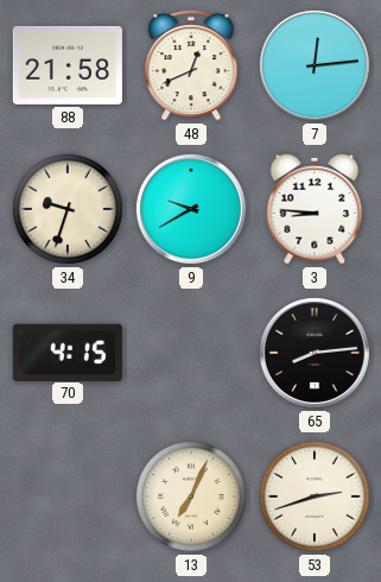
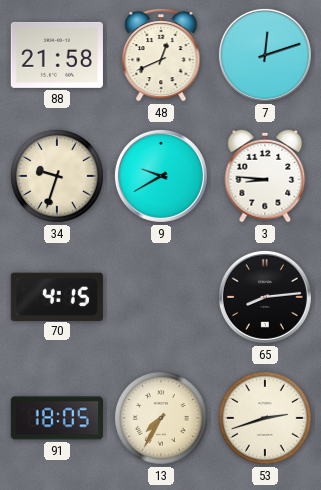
7: 12:14 -> 12:12 (265, 55)
91: none -> 18:05 (57, 418)
13: 7:04 -> 7:35 (161, 418)
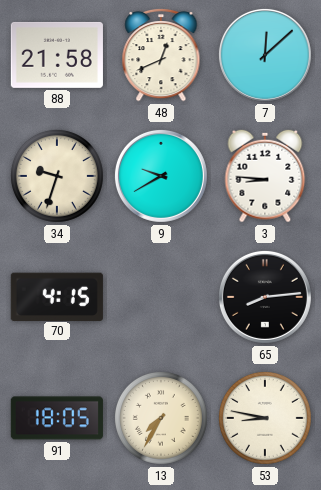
7: 12:12 -> 12:08 (265, 55)
53: 2:42 -> 8:47 (265, 418)
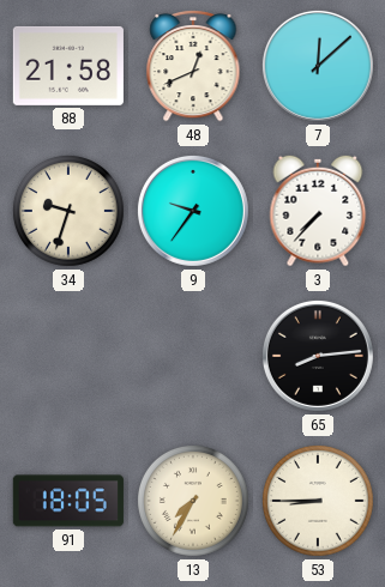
9: 9:40 -> 9:36 (193, 211)
3: 8:46 -> 7:37 (318, 211)
70: 4:15 -> none (57, 296)
53: 8:47 -> 8:45 (318, 501)
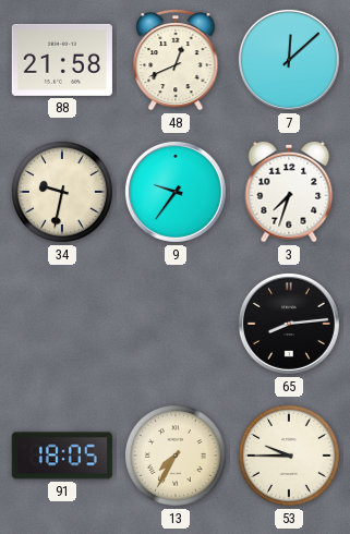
34: 9:33 -> 9:32 (62, 192)
3: 7:37 -> 7:33 (289, 192)
53: 8:45 -> 9:45 (289, 456)
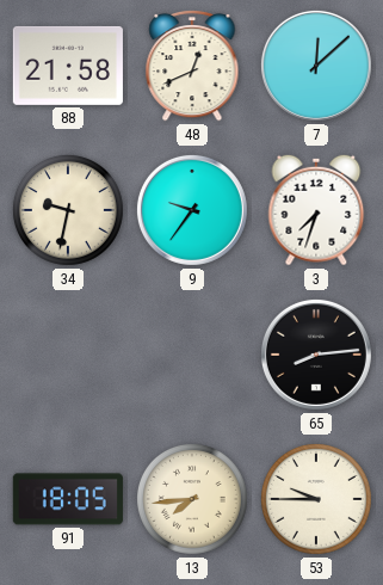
13: 7:35 -> 7:44 (192, 499)
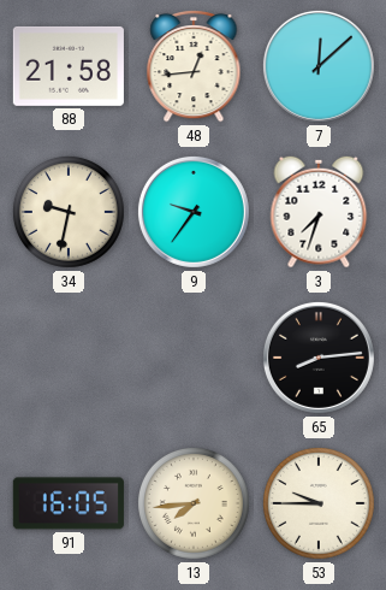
48: 12:41 -> 12:44 (194, 66)
91: 18:05 -> 16:05 (69, 503)
